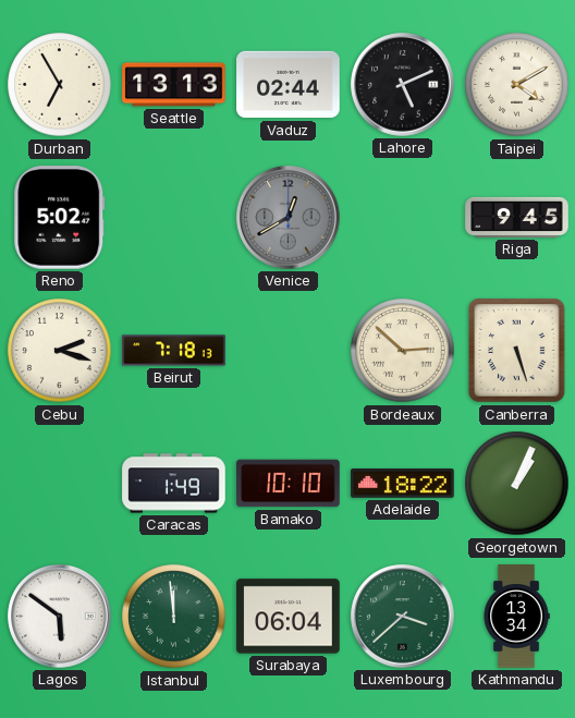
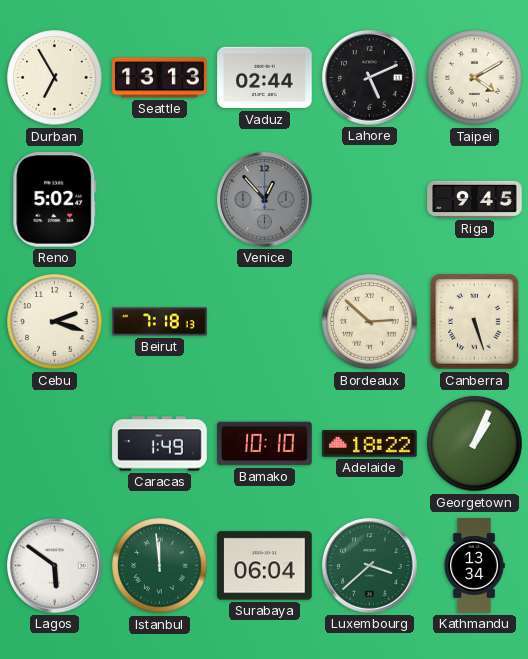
Venice: 12:40 -> 12:53 (265, 200)
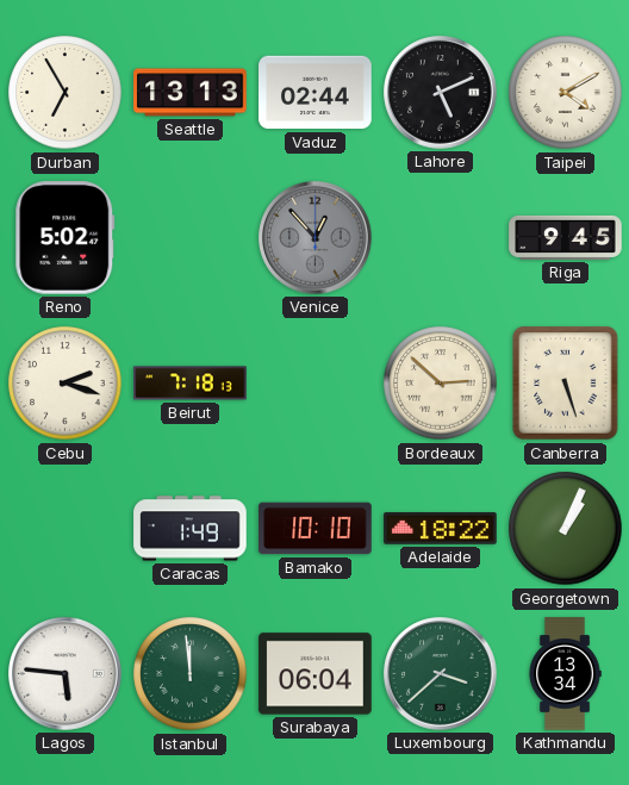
Lagos: 5:51 -> 5:46 (66, 674)
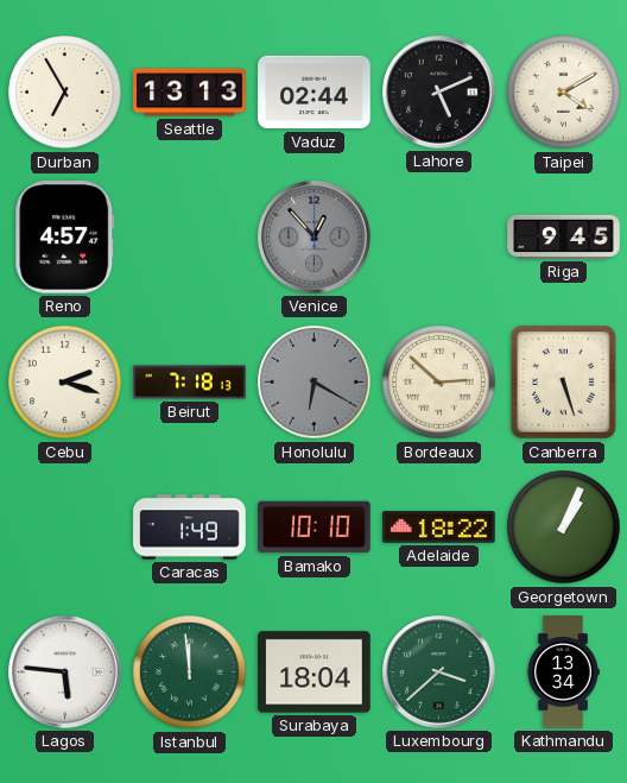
Reno: 5:02 -> 4:57 (65, 238)
Honolulu: none -> 6:20 (315, 383)
Surabaya: 06:04 -> 18:04 (315, 673)
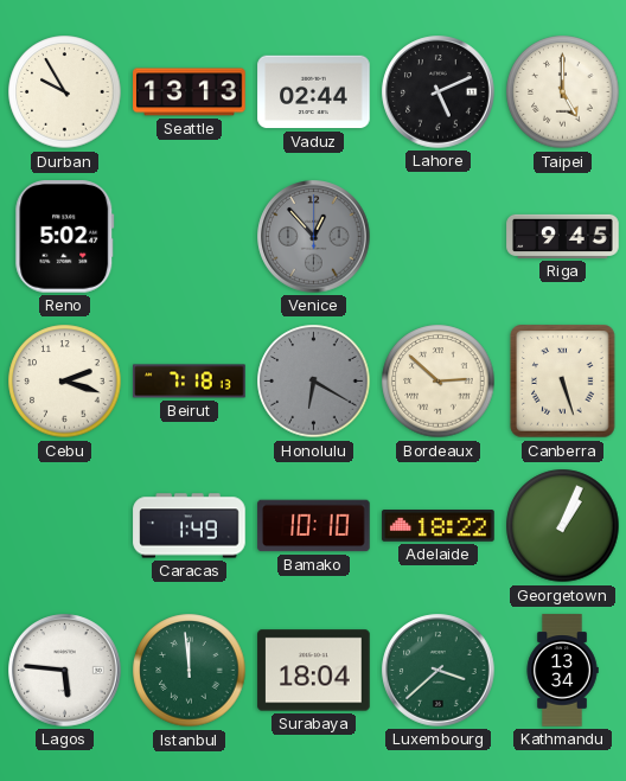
Durban: 6:55 -> 9:55 (65, 92)
Taipei: 4:10 -> 5:00 (563, 92)
Reno: 4:57 -> 5:02 (65, 237)
